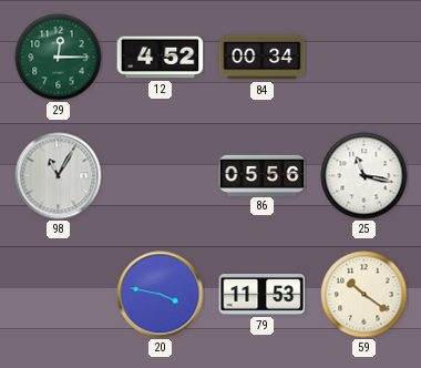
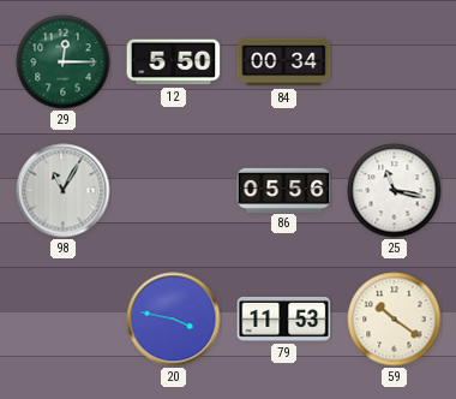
12: 4:52 -> 5:50 (174, 62)
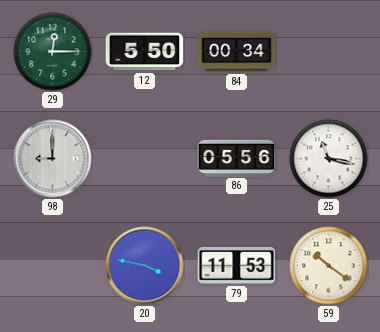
98: 11:05 -> 9:00 (53, 159)
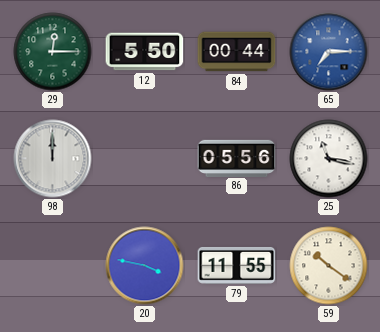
84: 00:34 -> 00:44 (237, 52)
65: none -> 7:15 (329, 52)
98: 9:00 -> 12:00 (53, 159)
79: 11:53 -> 11:55 (237, 265)
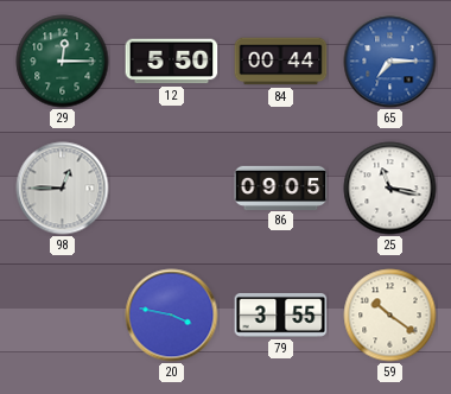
98: 12:00 -> 12:45 (63, 189)
86: 05:56 -> 09:05 (281, 188)
79: 11:55 -> 3:55 (281, 314)
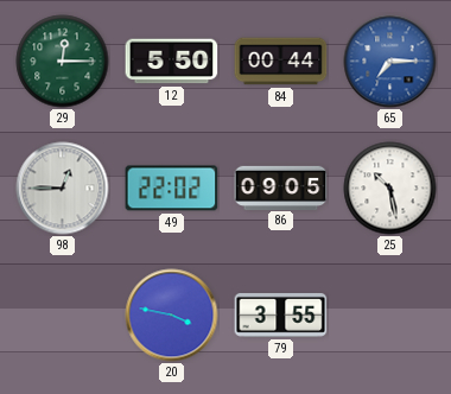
49: none -> 22:02 (172, 189)
25: 11:17 -> 10:28 (390, 189)
59: 10:21 -> none (390, 316)
